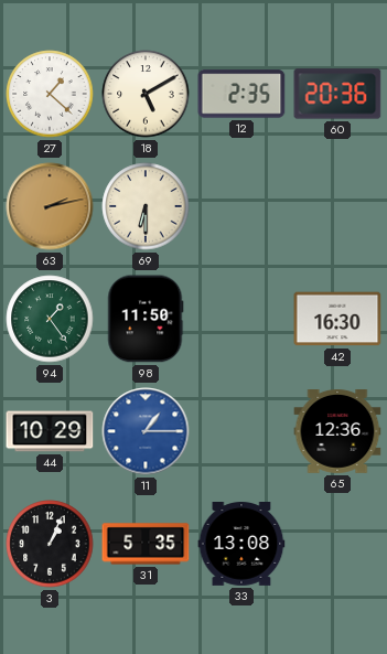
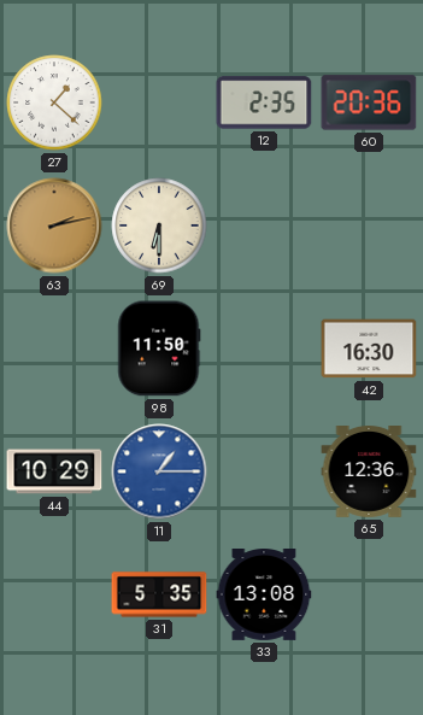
18: 5:10 -> none (146, 94)
94: 1:24 -> none (50, 319)
3: 1:04 -> none (50, 544)
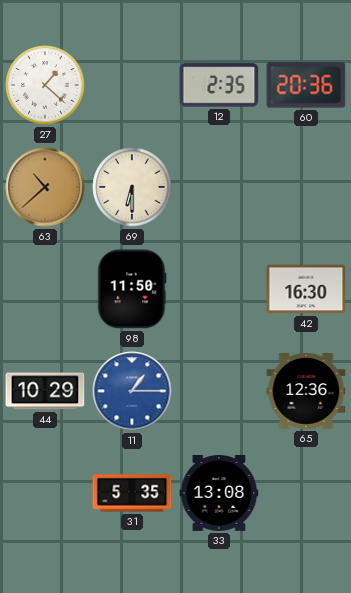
63: 2:13 -> 10:38 (45, 187)
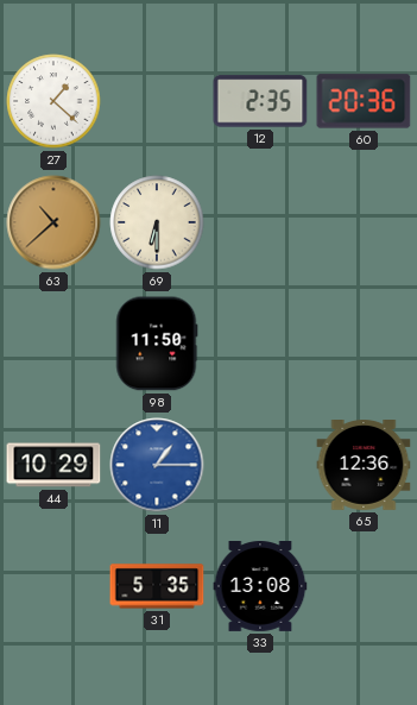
42: 16:30 -> none (306, 289)
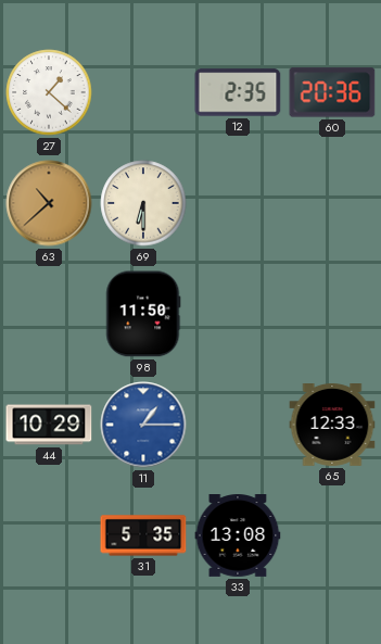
65: 12:36 -> 12:33 (332, 426)
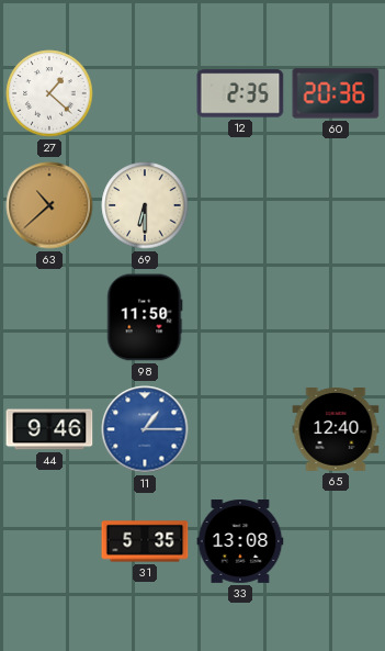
44: 10:29 -> 9:46 (49, 429)
65: 12:33 -> 12:40 (336, 430)
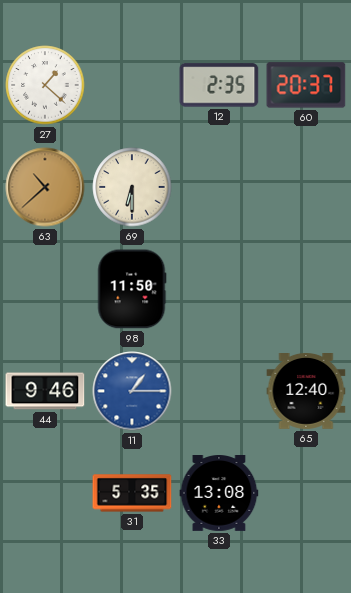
60: 20:36 -> 20:37 (306, 85)
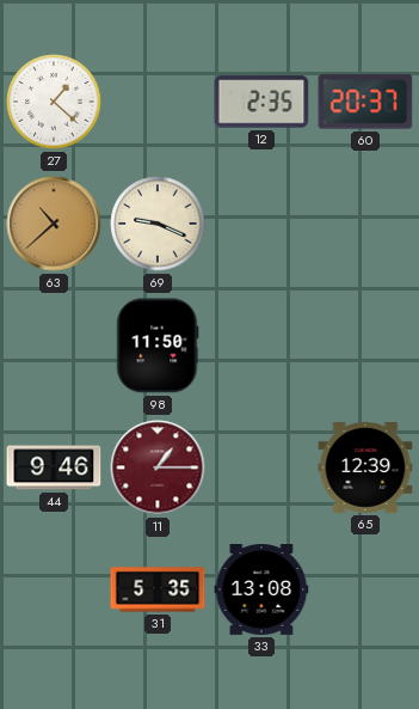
69: 6:30 -> 9:19 (158, 224)
11 dial: blue -> burgundy (158, 467)
65: 12:40 -> 12:39 (365, 469)
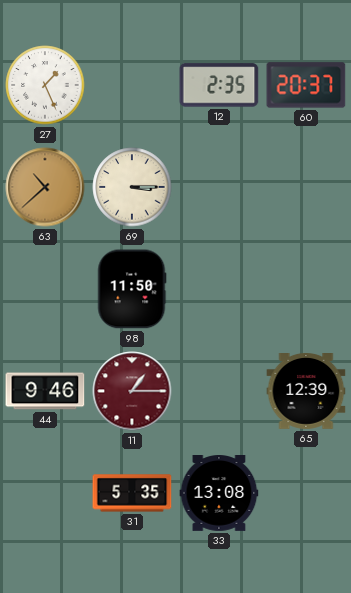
27: 1:22 -> 1:26 (45, 85)
69: 9:19 -> 3:15 (132, 187)
